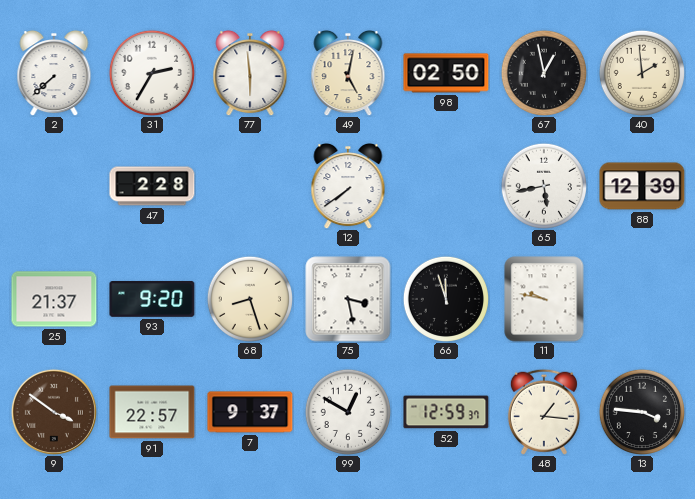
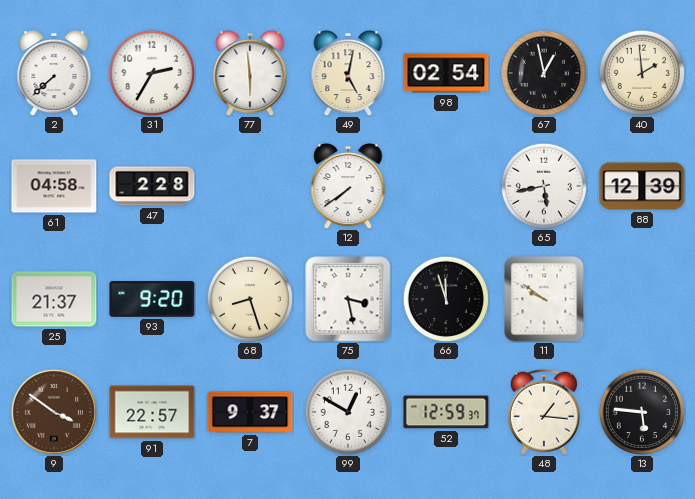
98: 02:50 -> 02:54 (446, 73)
61: none -> 04:58 (54, 186)
11: 9:47 -> 9:51 (544, 299)
13: 3:46 -> 5:46 (641, 411)
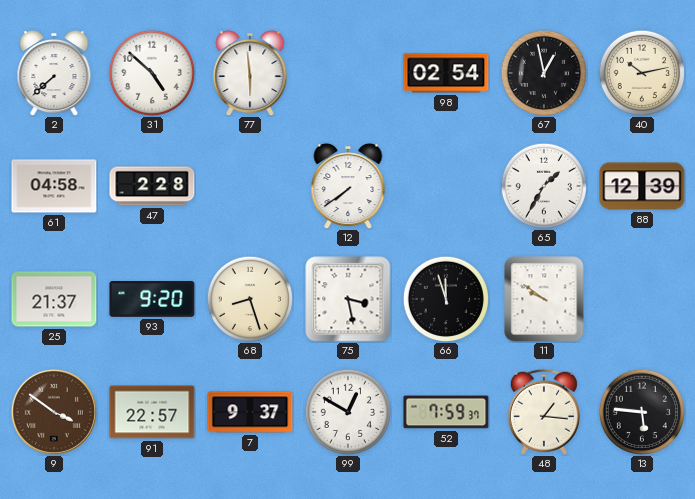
31: 2:35 -> 4:52 (151, 72)
49: 5:02 -> none (348, 73)
40: 1:59 -> 10:13 (641, 72)
65: 5:43 -> 1:35 (543, 185)
52: 12:59 -> 7:59 (446, 412)
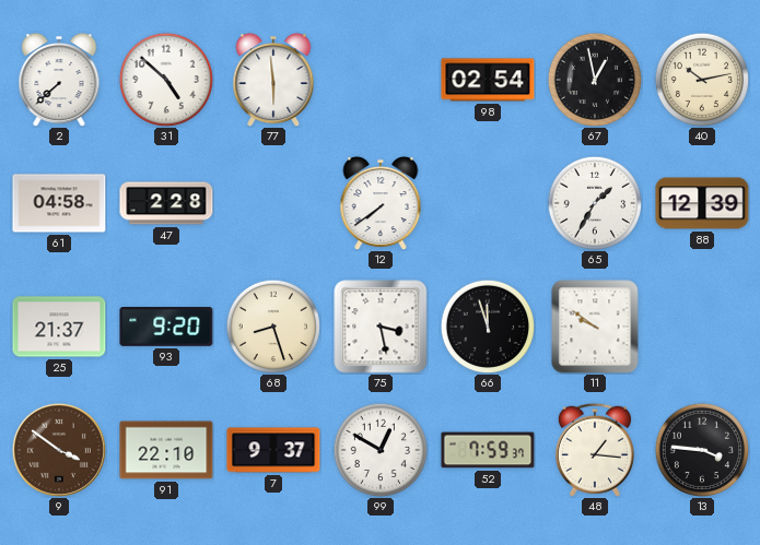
91: 22:57 -> 22:10 (166, 450)
13: 5:46 -> 3:46 (701, 449)
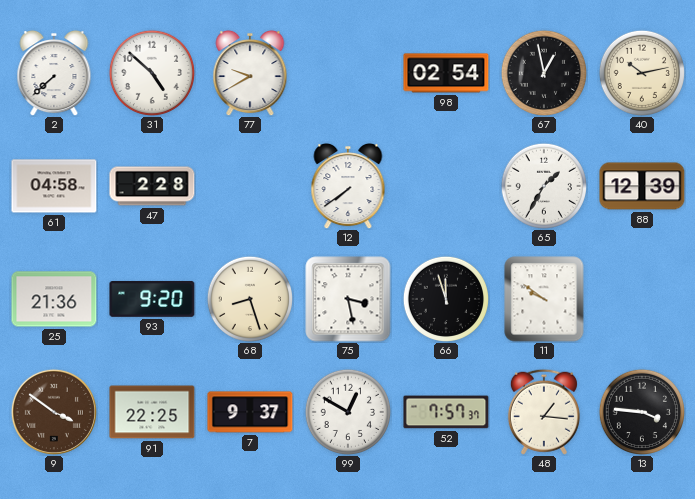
77: 5:59 -> 9:40 (250, 73)
25: 21:37 -> 21:36 (54, 299)
91: 22:10 -> 22:25 (152, 412)
52: 7:59 -> 7:57 (446, 412)
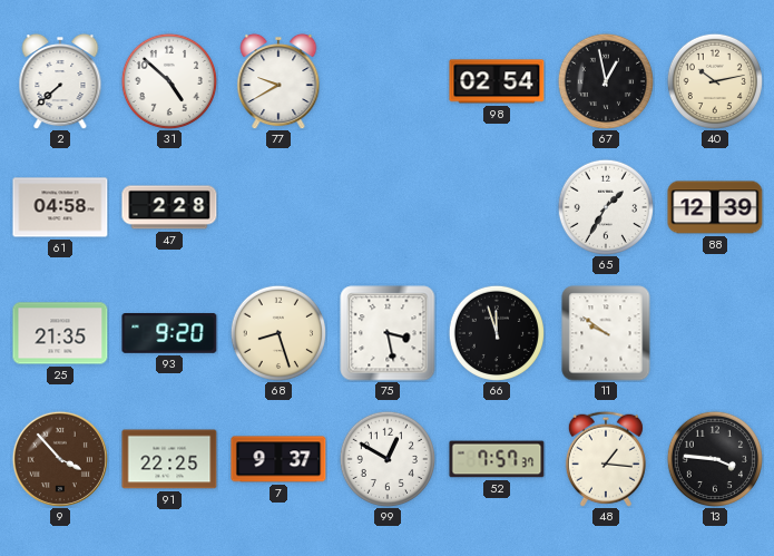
12: 7:39 -> none (348, 186)
25: 21:36 -> 21:35 (60, 333)
9: 3:51 -> 3:53 (60, 459)
